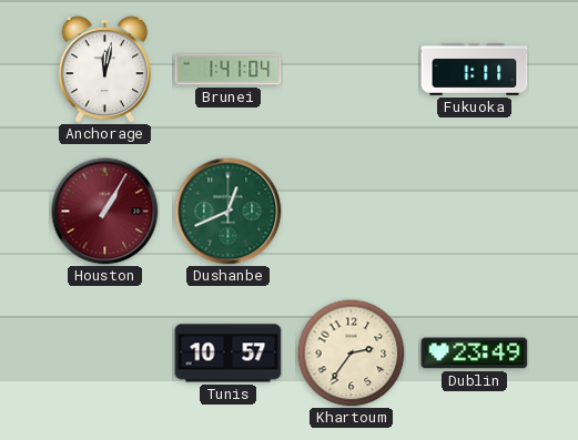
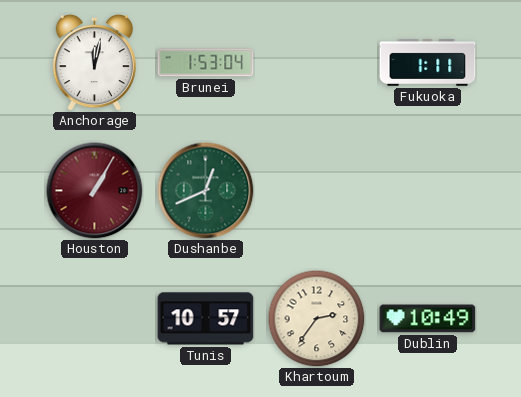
Brunei: 1:41 -> 1:53 (206, 63)
Dublin: 23:49 -> 10:49 (428, 319)
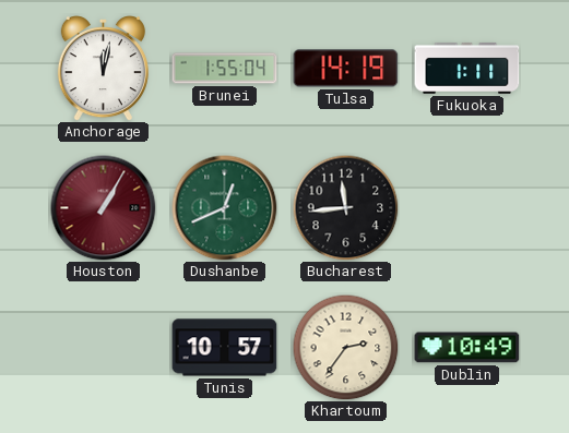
Brunei: 1:53 -> 1:55 (225, 69)
Tulsa: none -> 14:19 (346, 69)
Bucharest: none -> 11:44 (345, 207)
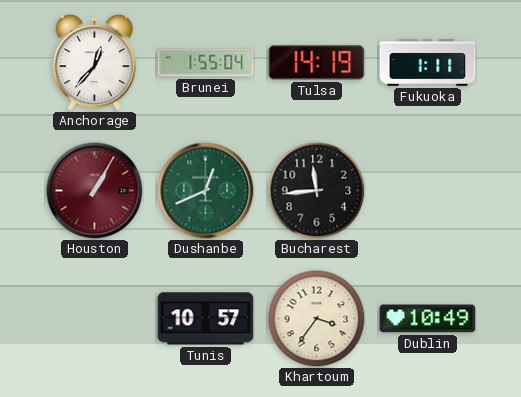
Anchorage: 12:02 -> 12:37 (94, 63)
Khartoum: 2:36 -> 3:36 (316, 318)
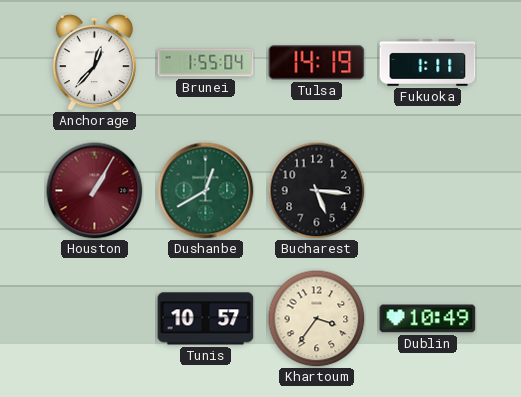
Dushanbe: 12:41 -> 12:40 (206, 191)
Bucharest: 11:44 -> 5:16 (316, 190)
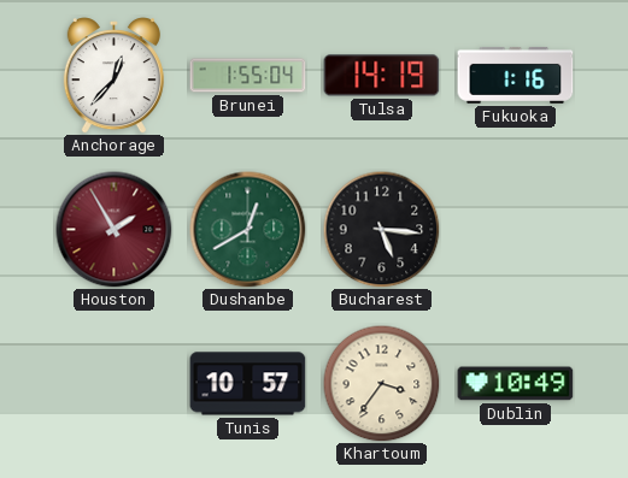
Fukuoka: 1:11 -> 1:16 (516, 75)
Houston: 1:05 -> 1:55 (115, 230)
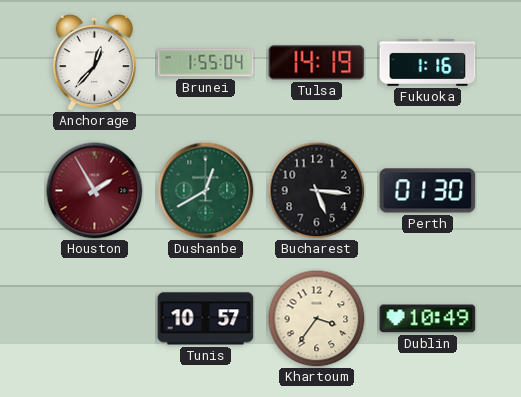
Perth: none -> 01:30 (428, 191)
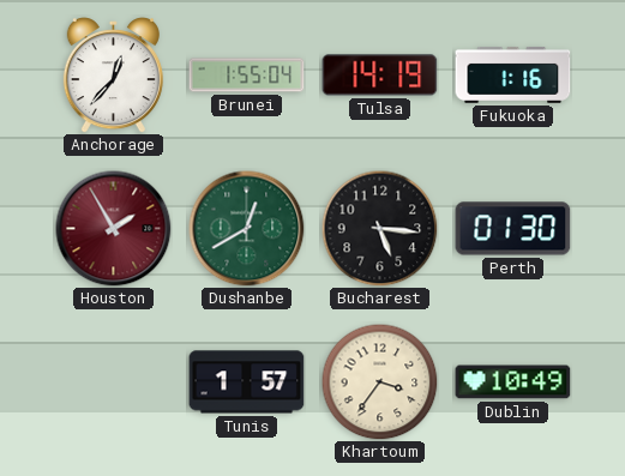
Tunis: 10:57 -> 1:57 (247, 382)
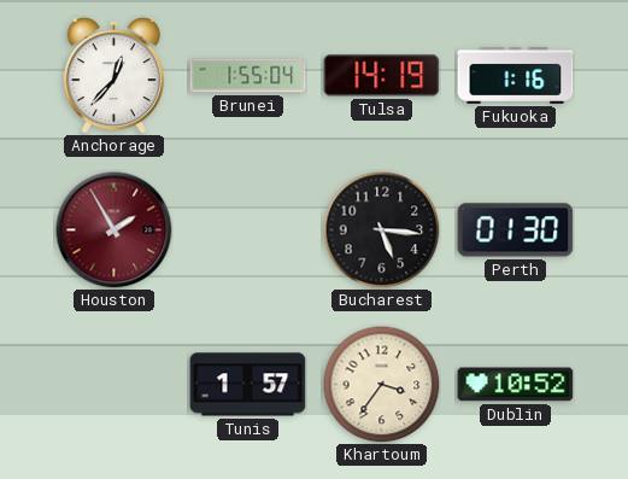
Dushanbe: 12:40 -> none (247, 229)
Dublin: 10:49 -> 10:52 (516, 385)
